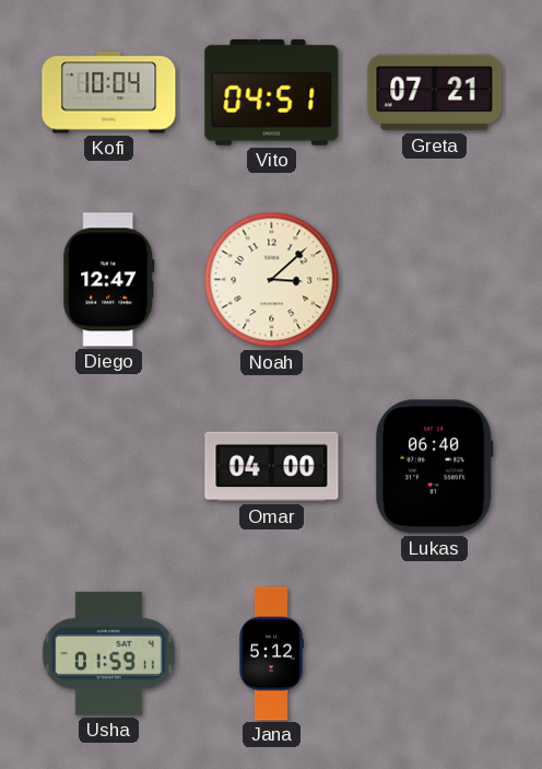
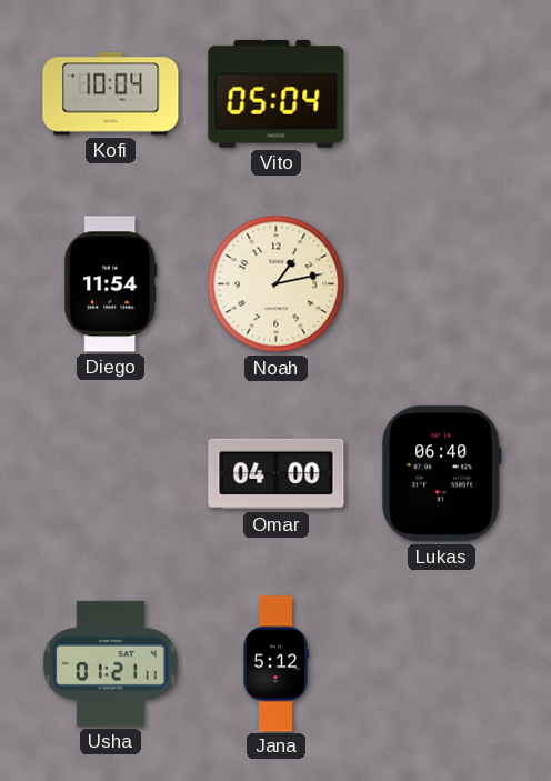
Vito: 04:51 -> 05:04 (277, 93)
Greta: 07:21 -> none (435, 93)
Diego: 12:47 -> 11:54 (111, 284)
Noah: 3:08 -> 1:13 (277, 284)
Usha: 01:59 -> 01:21 (110, 663)
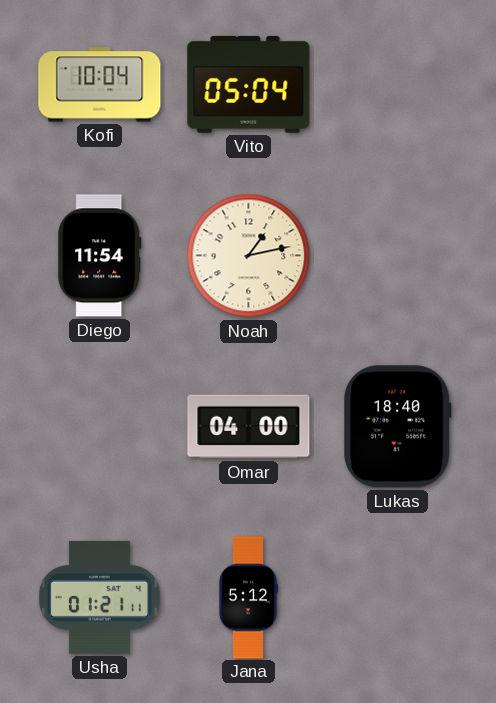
Lukas: 06:40 -> 18:40 (397, 427)
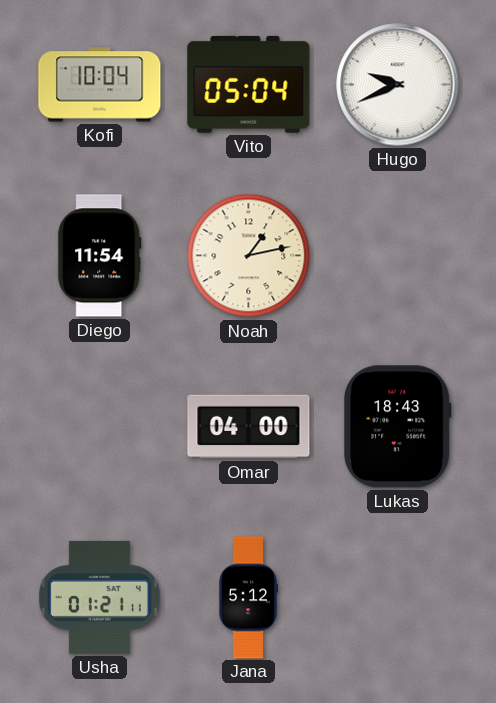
Hugo: none -> 9:41 (398, 85)
Lukas: 18:40 -> 18:43 (397, 427)
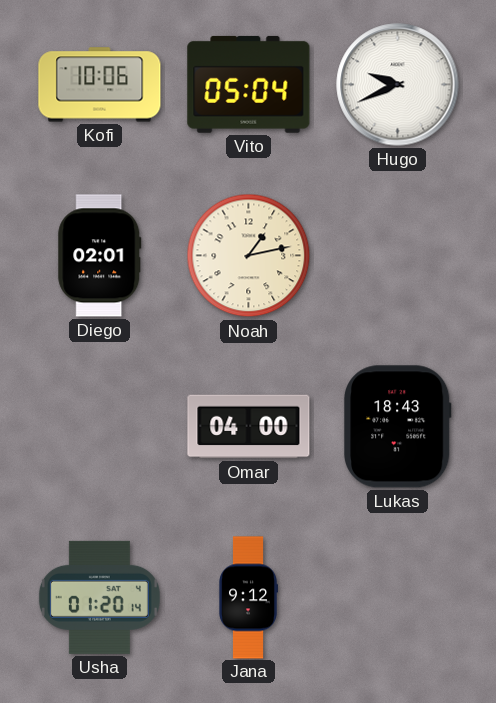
Kofi: 10:04 -> 10:06 (100, 85)
Diego: 11:54 -> 02:01 (100, 256)
Usha: 01:21 -> 01:20 (99, 597)
Jana: 5:12 -> 9:12 (249, 598)
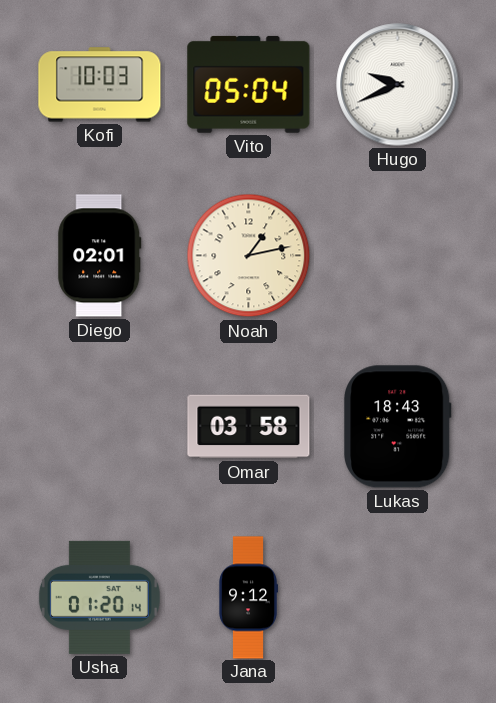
Kofi: 10:06 -> 10:03 (100, 85)
Omar: 04:00 -> 03:58 (249, 427)
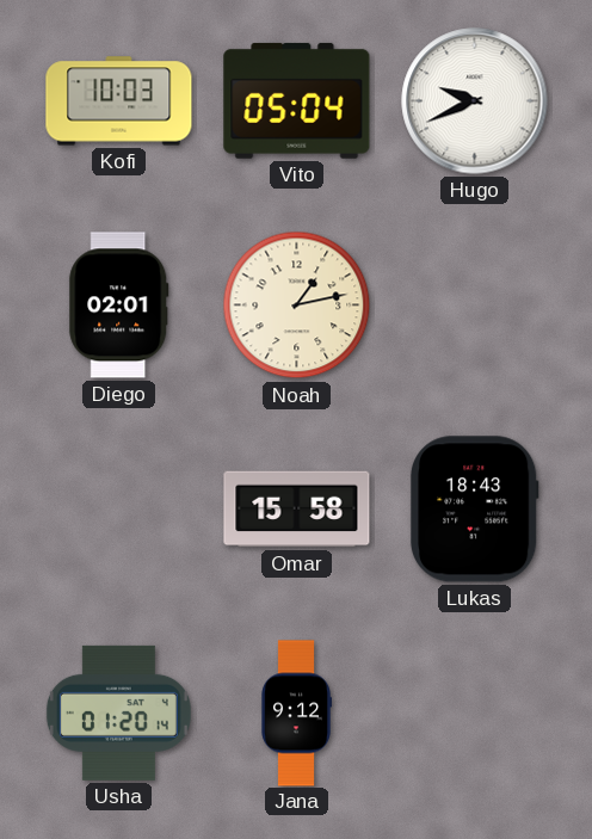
Omar: 03:58 -> 15:58 (297, 510)
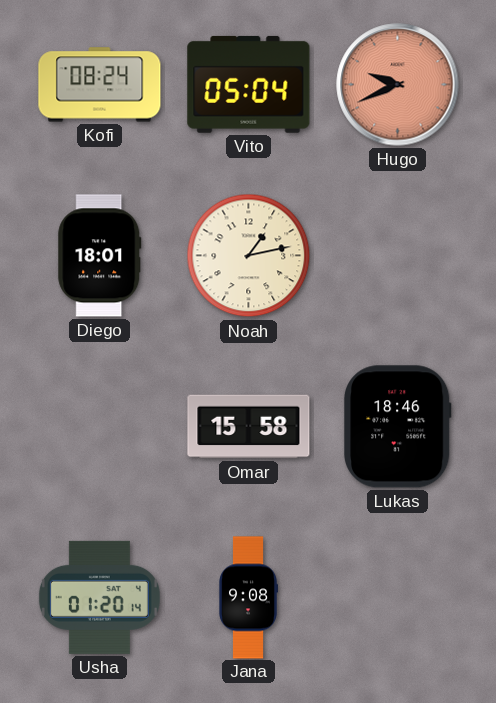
Kofi: 10:03 -> 08:24 (100, 85)
Hugo dial: white -> salmon (398, 85)
Diego: 02:01 -> 18:01 (100, 256)
Lukas: 18:43 -> 18:46 (397, 427)
Jana: 9:12 -> 9:08 (249, 598)
